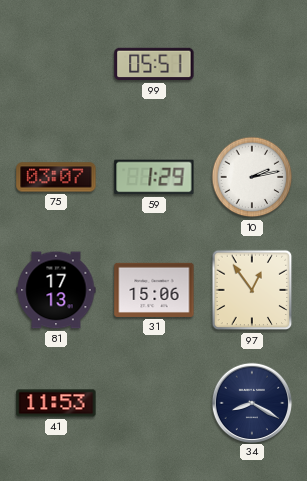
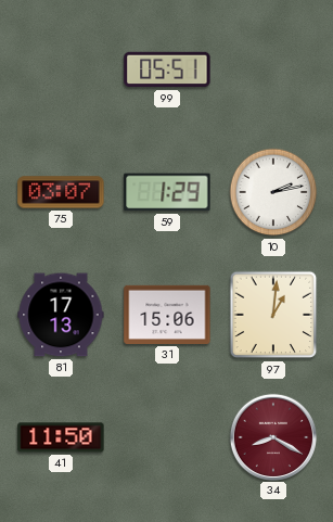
97: 12:54 -> 1:01 (273, 315)
41: 11:53 -> 11:50 (61, 437)
34 dial: navy -> burgundy (272, 436)
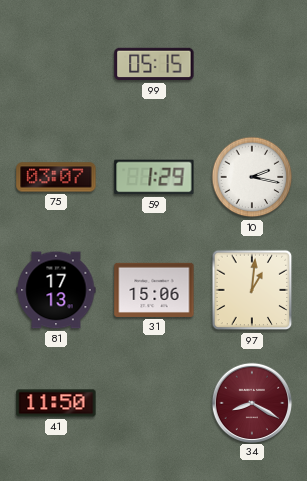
99: 05:51 -> 05:15 (154, 64)
10: 2:13 -> 2:17 (252, 177)
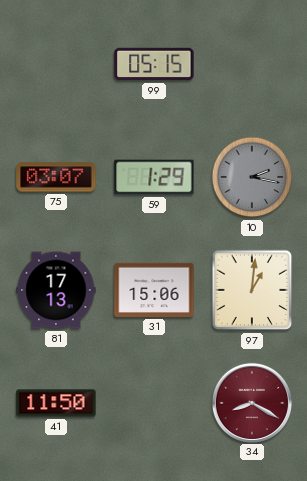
10 dial: white -> grey (252, 177)
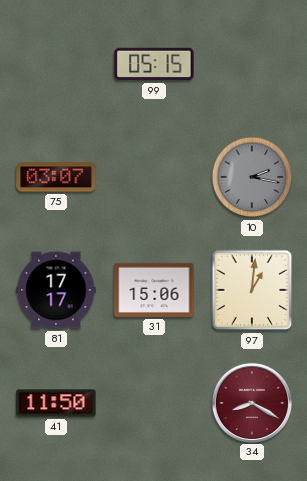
59: 1:29 -> none (154, 177)
81: 17:13 -> 17:17 (56, 290)
